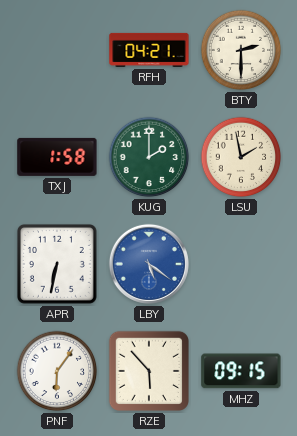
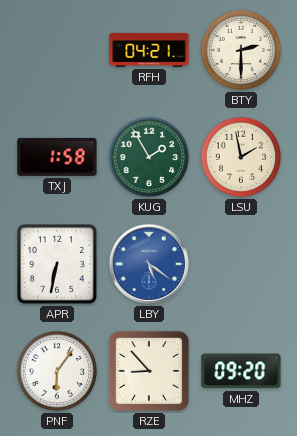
KUG: 2:00 -> 1:55 (149, 157)
RZE: 5:53 -> 8:53 (149, 371)
MHZ: 09:15 -> 09:20 (241, 371)
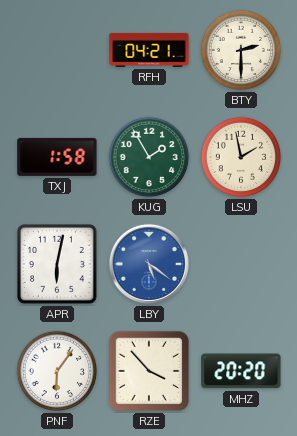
APR: 6:32 -> 6:02 (57, 264)
RZE: 8:53 -> 3:53 (149, 371)
MHZ: 09:20 -> 20:20 (241, 371)
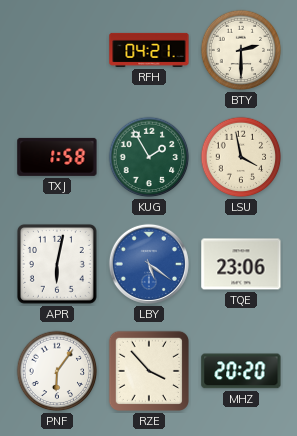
LSU: 1:58 -> 3:58 (241, 157)
TQE: none -> 23:06 (241, 264)
